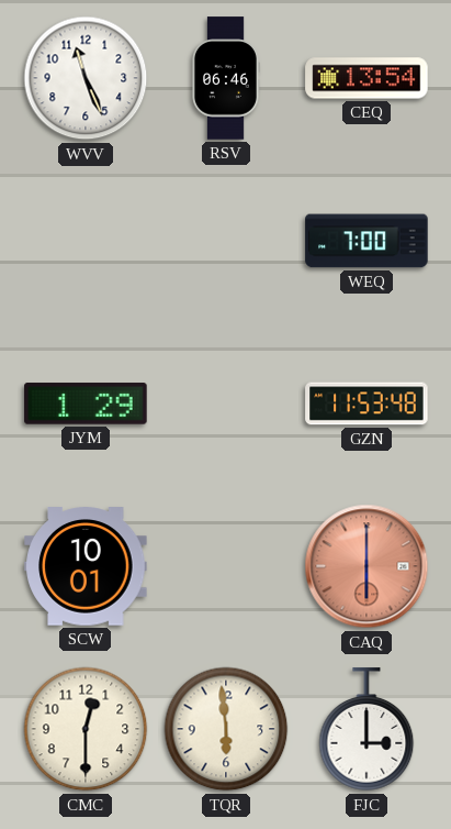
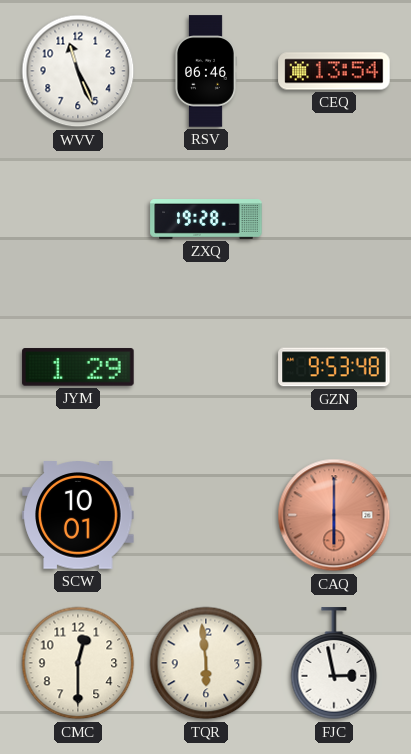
ZXQ: none -> 19:28 (206, 220)
WEQ: 7:00 -> none (367, 241)
GZN: 11:53 -> 9:53 (334, 367)
FJC: 3:00 -> 2:58 (334, 664)
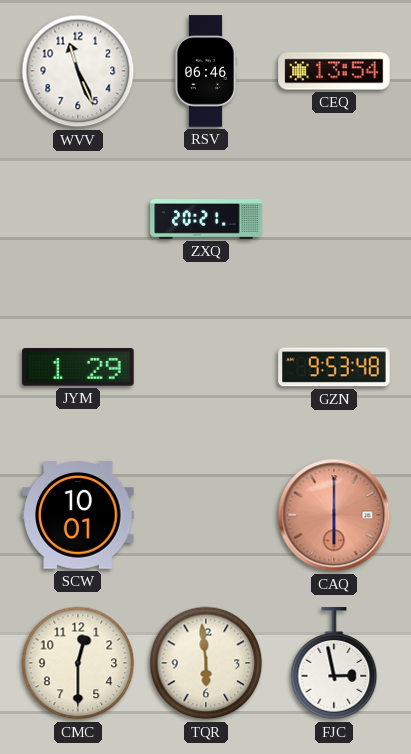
ZXQ: 19:28 -> 20:21 (206, 220)
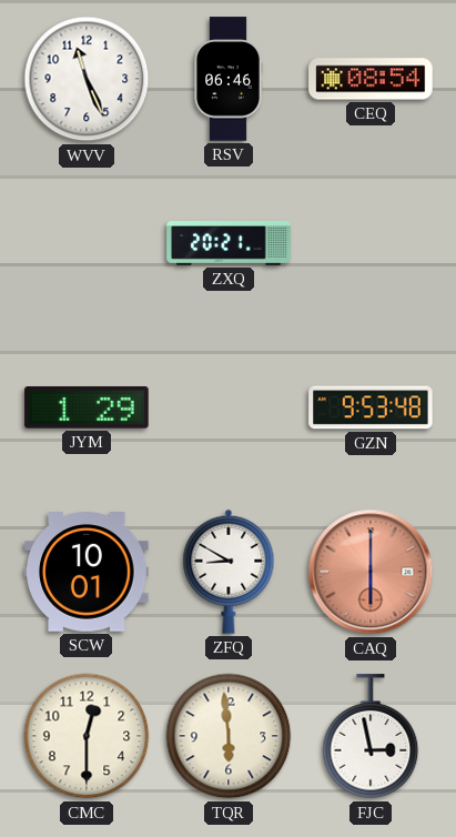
CEQ: 13:54 -> 08:54 (371, 79)
ZFQ: none -> 8:50 (229, 572)
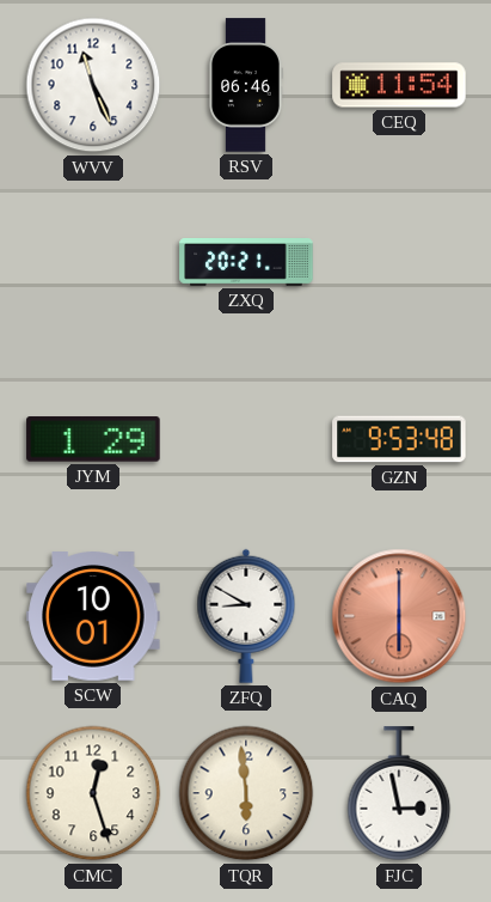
CEQ: 08:54 -> 11:54 (399, 85)
CMC: 12:30 -> 12:27 (93, 793)
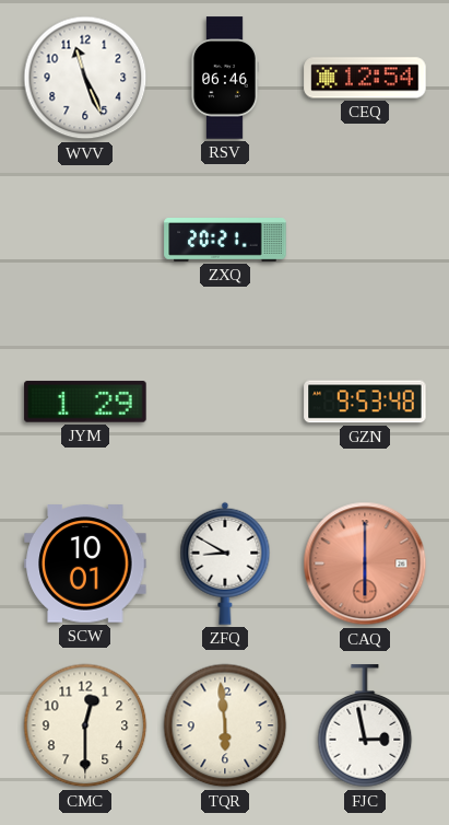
CEQ: 11:54 -> 12:54 (365, 78)
CMC: 12:27 -> 12:30 (85, 725)
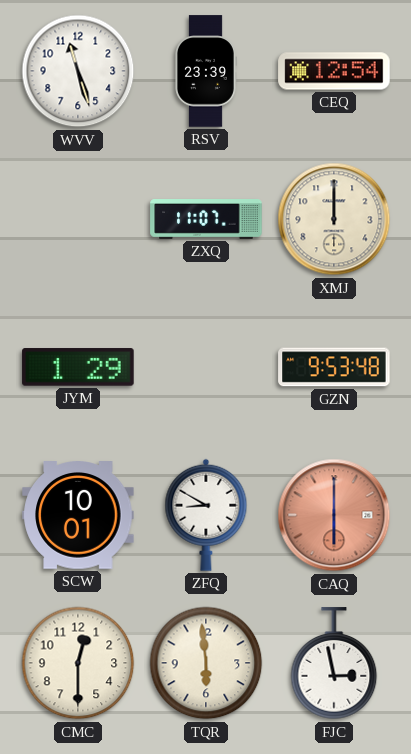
WVV: 11:26 -> 11:27 (78, 71)
RSV: 06:46 -> 23:39 (206, 71)
ZXQ: 20:21 -> 11:07 (206, 220)
XMJ: none -> 12:00 (334, 219)
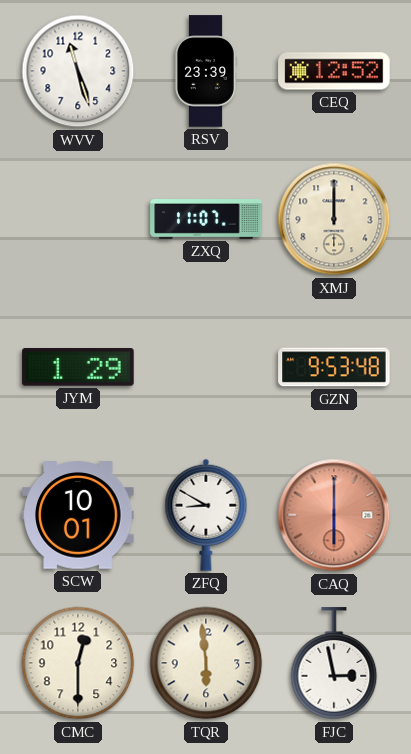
CEQ: 12:54 -> 12:52 (334, 71)
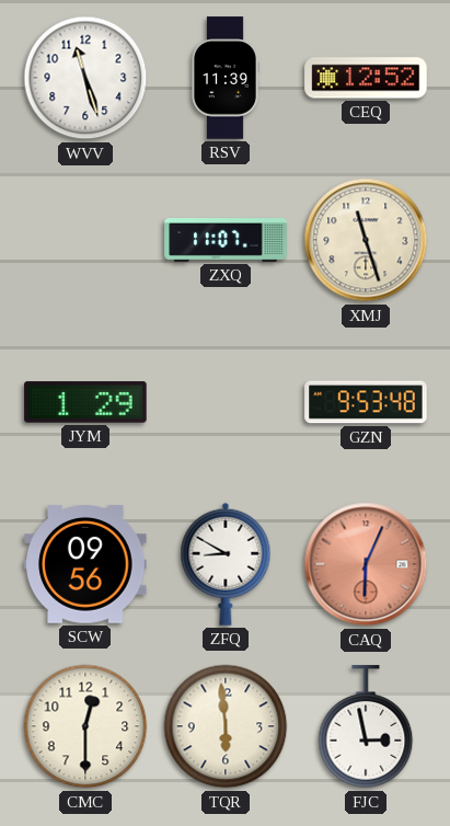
RSV: 23:39 -> 11:39 (226, 78)
XMJ: 12:00 -> 11:27 (366, 240)
SCW: 10:01 -> 09:56 (85, 564)
CAQ: 6:00 -> 6:04 (366, 564)
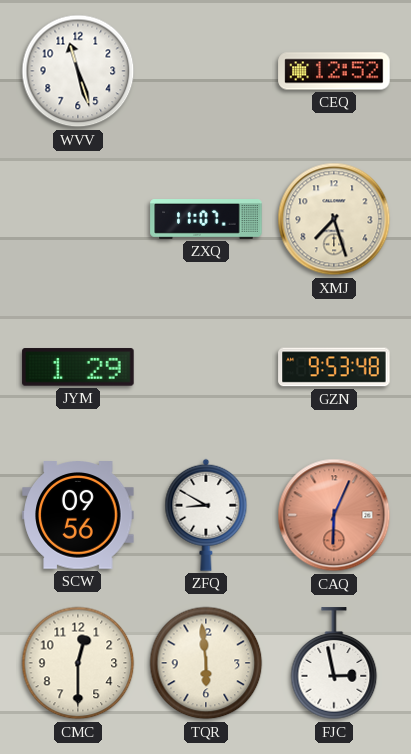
RSV: 11:39 -> none (226, 78)
XMJ: 11:27 -> 7:27 (334, 219)
